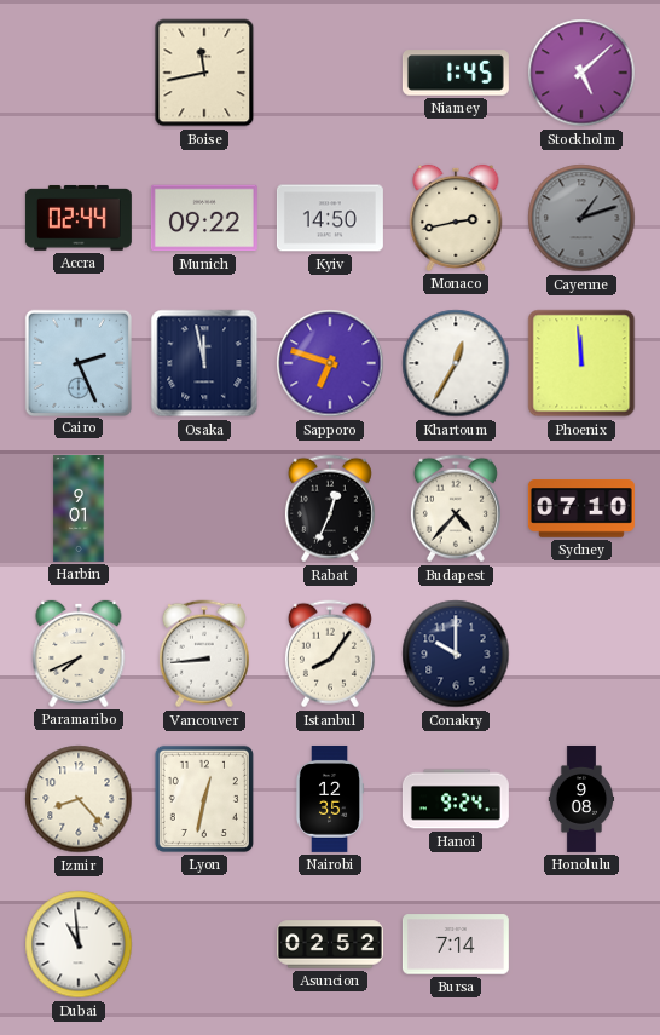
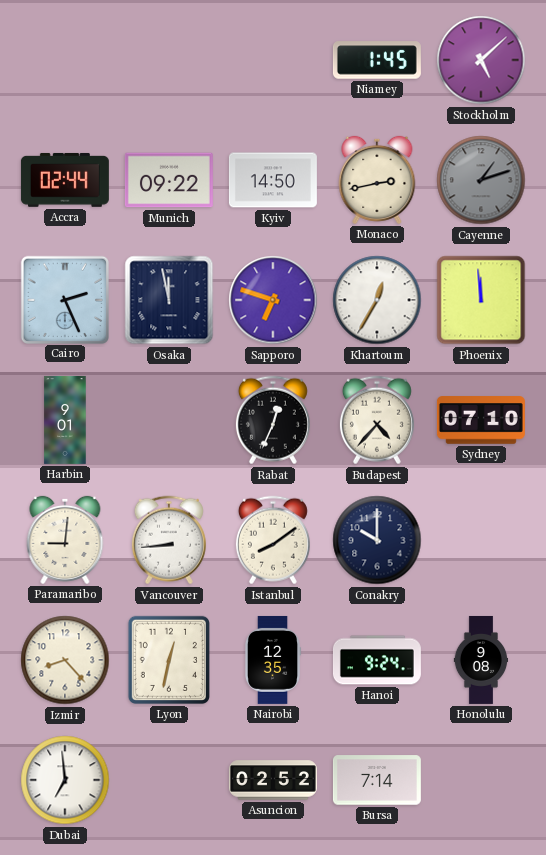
Boise: 11:43 -> none (204, 73)
Paramaribo: 7:41 -> 9:01 (65, 540)
Istanbul: 8:06 -> 8:09 (273, 540)
Dubai: 10:59 -> 6:59 (65, 780)
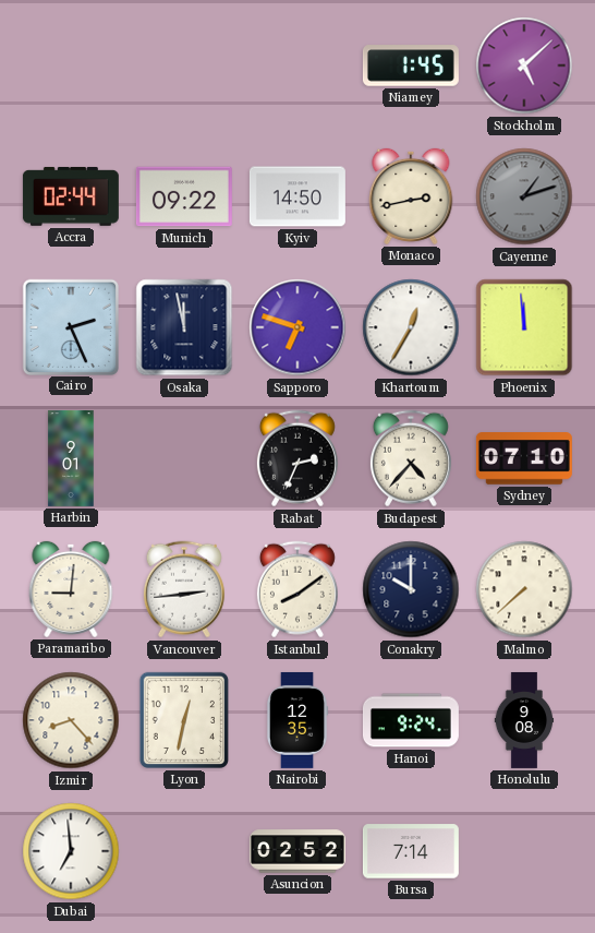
Rabat: 12:34 -> 2:34 (297, 458)
Vancouver: 8:44 -> 2:44 (184, 589)
Malmo: none -> 7:38 (524, 589)
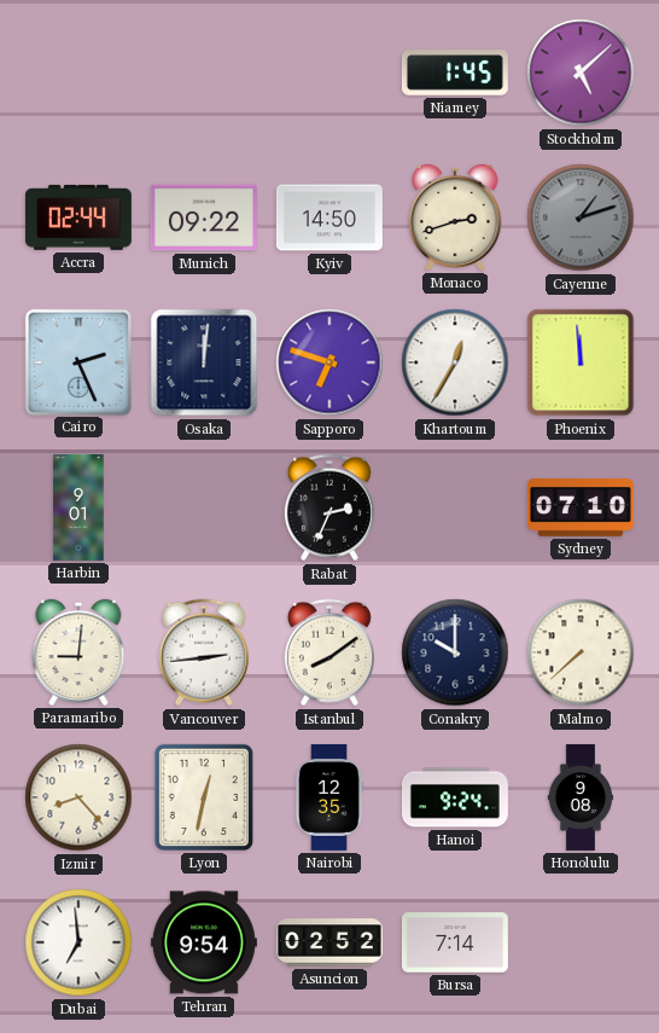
Monaco: 2:43 -> 2:42 (455, 217)
Osaka: 11:58 -> 12:01 (204, 362)
Budapest: 4:37 -> none (411, 458)
Tehran: none -> 9:54 (204, 942)
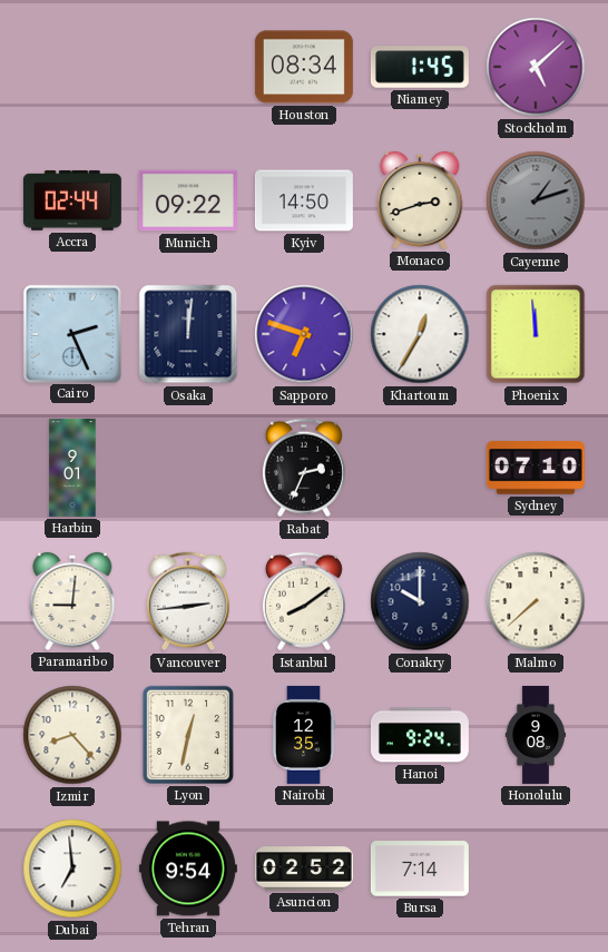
Houston: none -> 08:34 (304, 67)
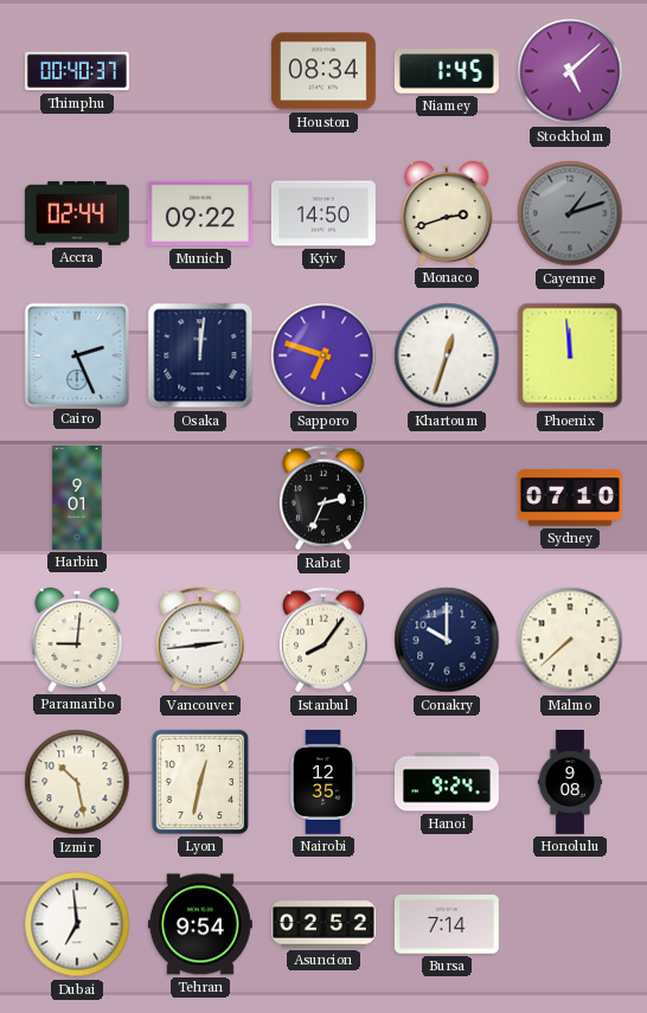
Thimphu: none -> 00:40 (77, 71)
Khartoum: 12:35 -> 12:33 (447, 355)
Istanbul: 8:09 -> 8:06 (323, 640)
Izmir: 8:23 -> 10:28 (77, 782)
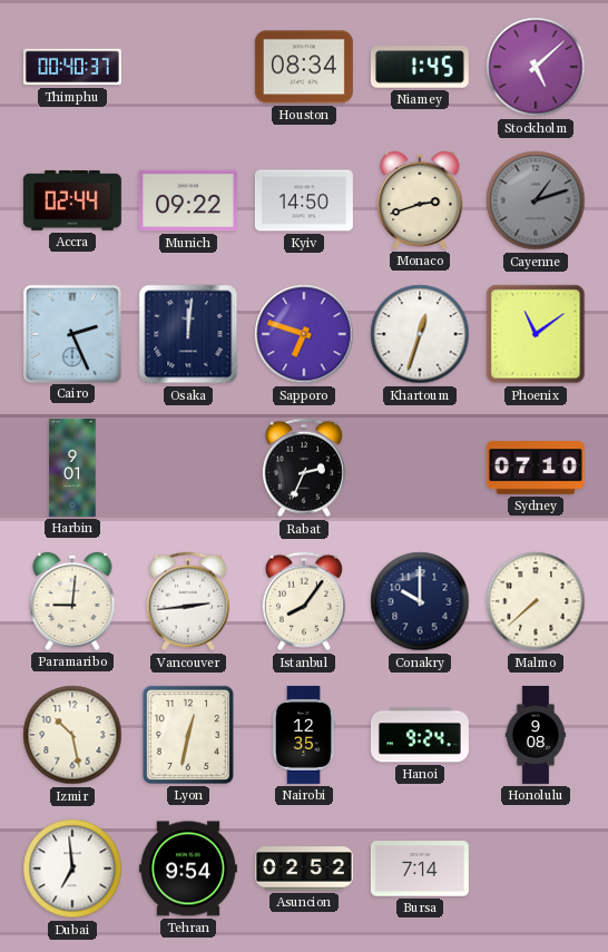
Phoenix: 11:59 -> 11:09 (536, 334)
